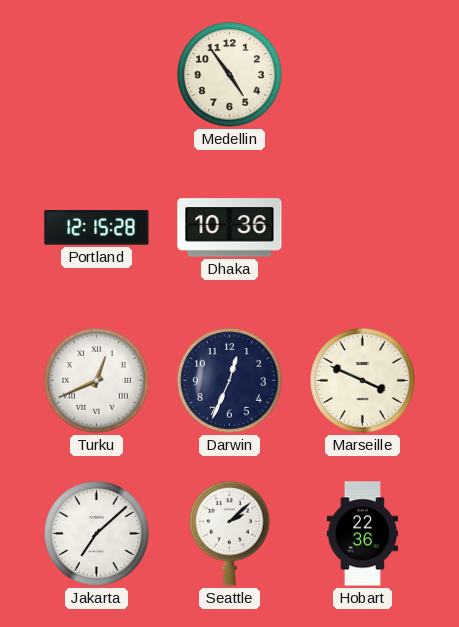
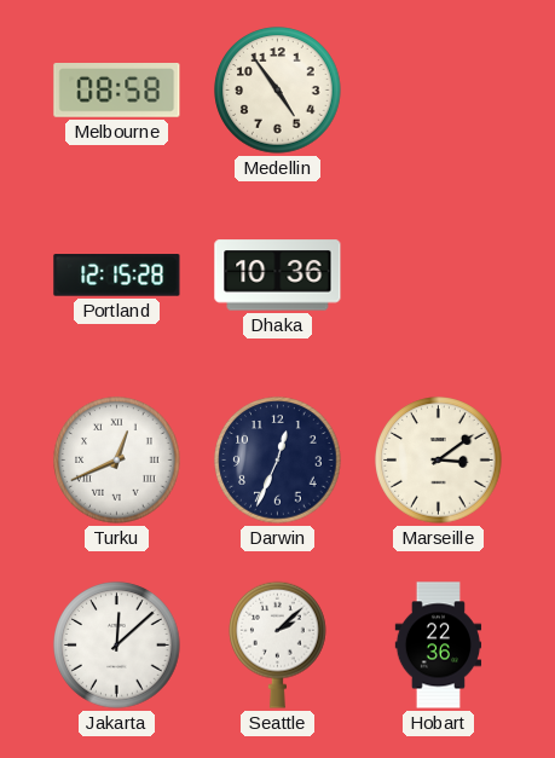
Melbourne: none -> 08:58 (117, 91)
Marseille: 3:49 -> 3:09 (439, 461)
Jakarta: 7:08 -> 12:08 (117, 646)
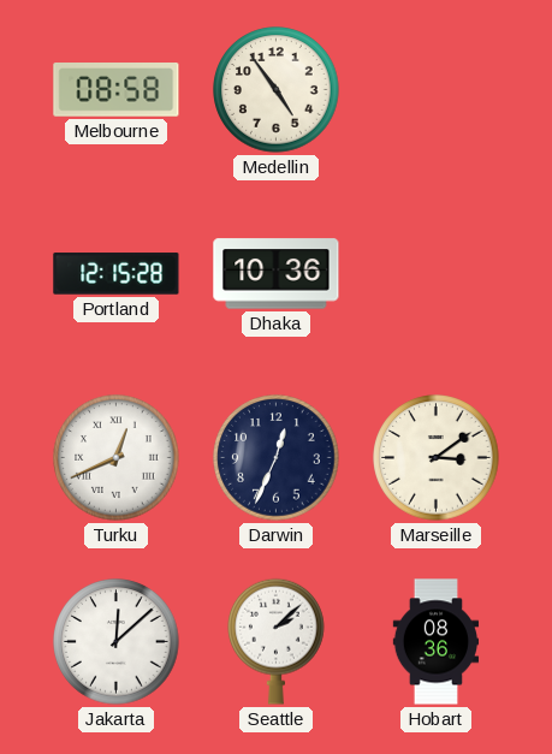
Hobart: 22:36 -> 08:36 (437, 642)
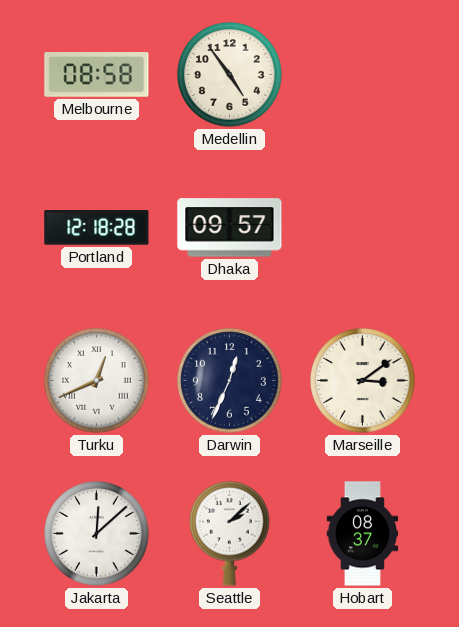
Portland: 12:15 -> 12:18 (97, 228)
Dhaka: 10:36 -> 09:57 (230, 228)
Hobart: 08:36 -> 08:37 (363, 534)
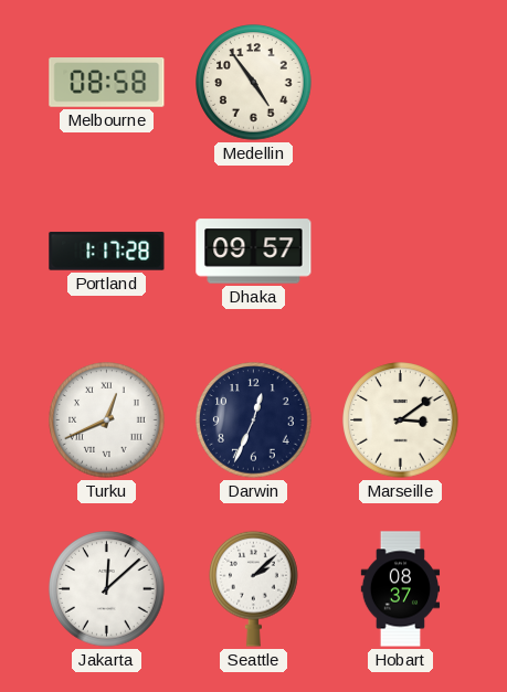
Portland: 12:18 -> 1:17 (107, 252)
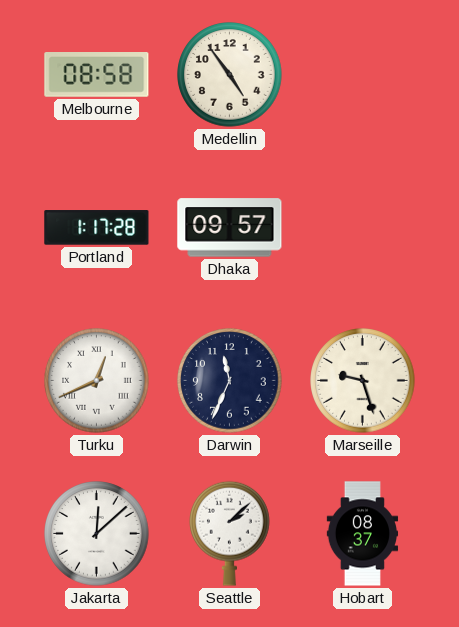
Darwin: 12:34 -> 11:34 (230, 381)
Marseille: 3:09 -> 9:27 (363, 381)
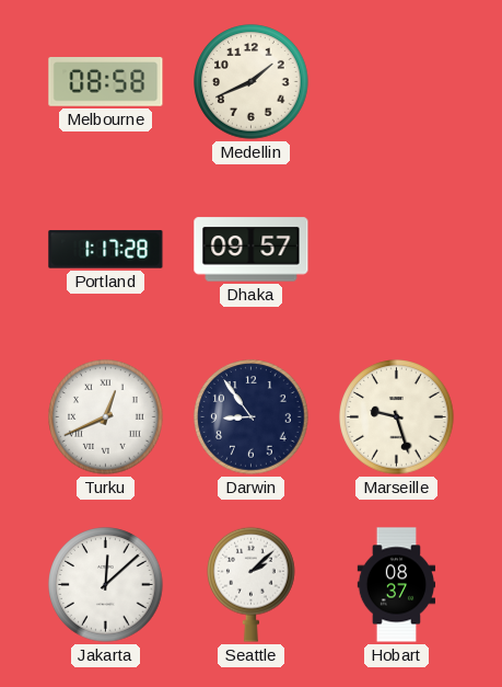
Medellin: 4:54 -> 1:41 (252, 82)
Darwin: 11:34 -> 8:54 (252, 417)
